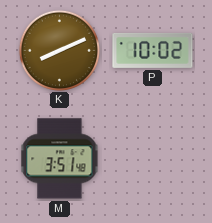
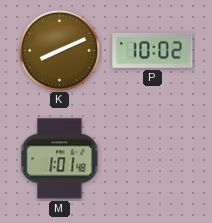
M: 3:51 -> 1:01 (60, 159)
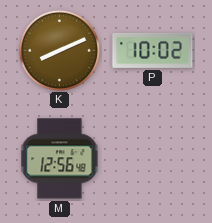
M: 1:01 -> 12:56 (60, 159)
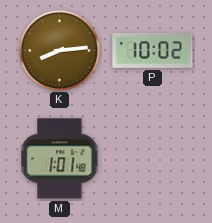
K: 8:11 -> 8:14 (59, 50)
M: 12:56 -> 1:01 (60, 159)
